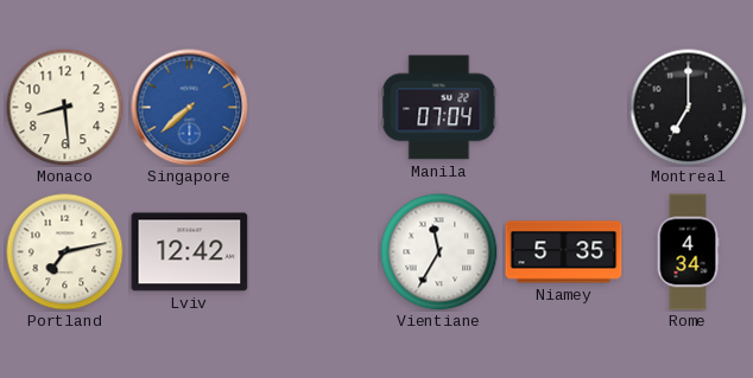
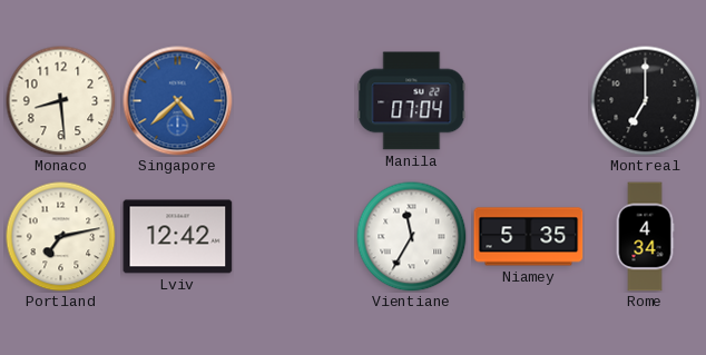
Singapore: 7:38 -> 4:38 (178, 101)
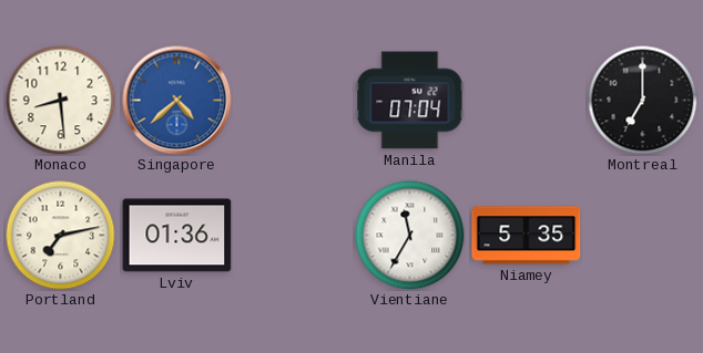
Lviv: 12:42 -> 01:36 (177, 236)
Rome: 4:34 -> none (645, 237)
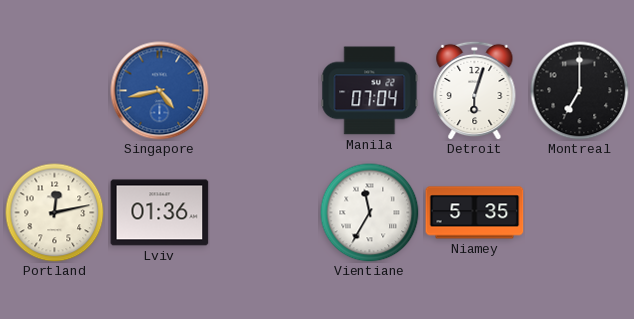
Monaco: 8:29 -> none (61, 101)
Singapore: 4:38 -> 4:43 (160, 91)
Detroit: none -> 6:03 (475, 90)
Portland: 7:13 -> 12:13 (55, 213)
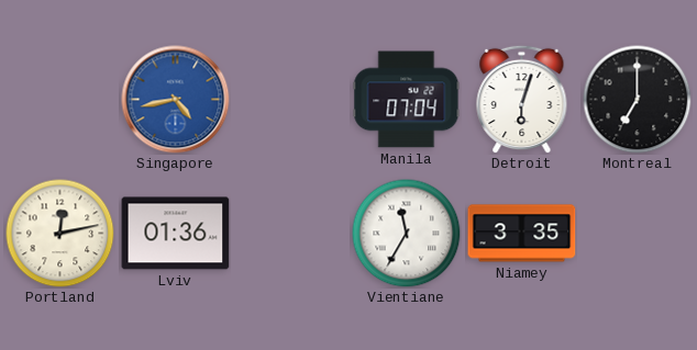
Niamey: 5:35 -> 3:35 (522, 234)
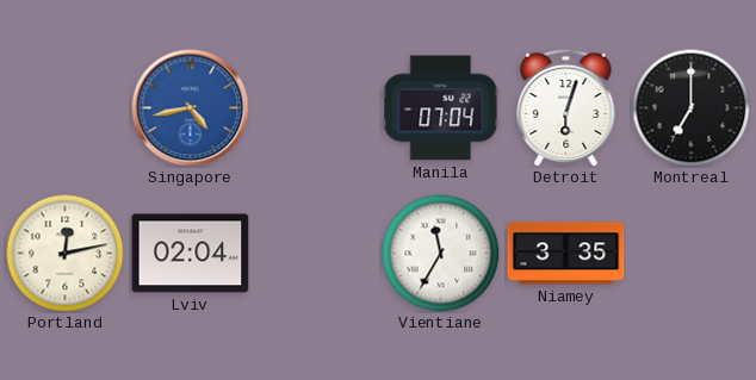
Lviv: 01:36 -> 02:04 (191, 254)
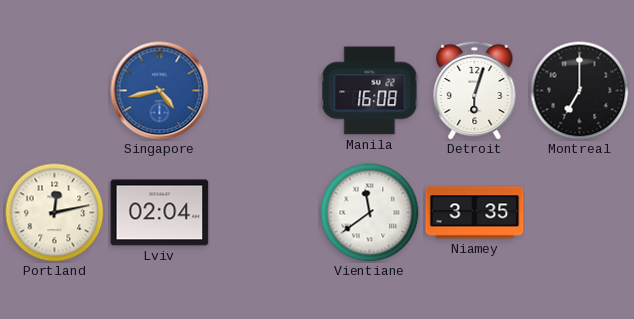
Manila: 07:04 -> 16:08 (370, 91)
Vientiane: 11:35 -> 11:39 (370, 213)
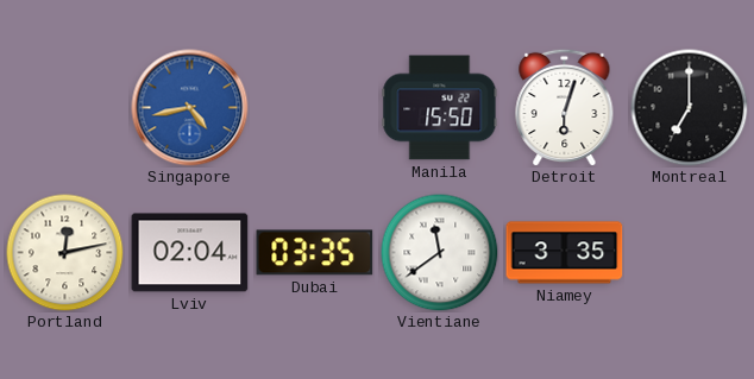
Manila: 16:08 -> 15:50 (440, 108)
Dubai: none -> 03:35 (315, 253)
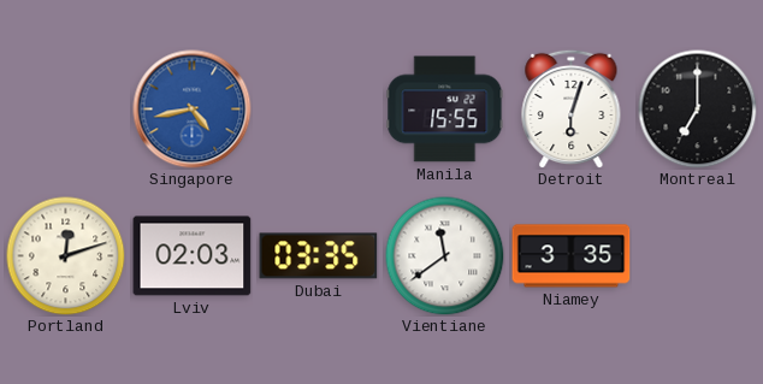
Manila: 15:50 -> 15:55 (445, 110)
Portland: 12:13 -> 12:12 (66, 256)
Lviv: 02:04 -> 02:03 (193, 256)
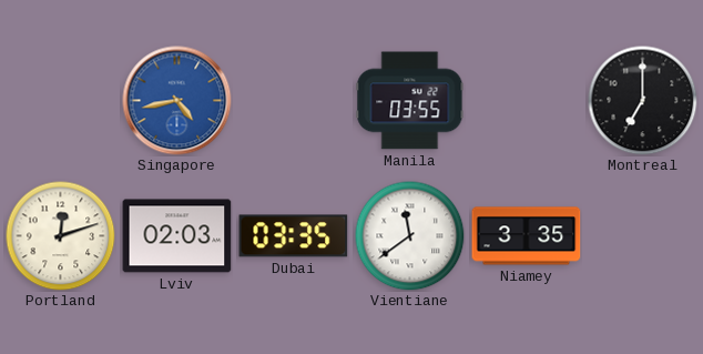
Manila: 15:55 -> 03:55 (410, 101)
Detroit: 6:03 -> none (572, 108)
